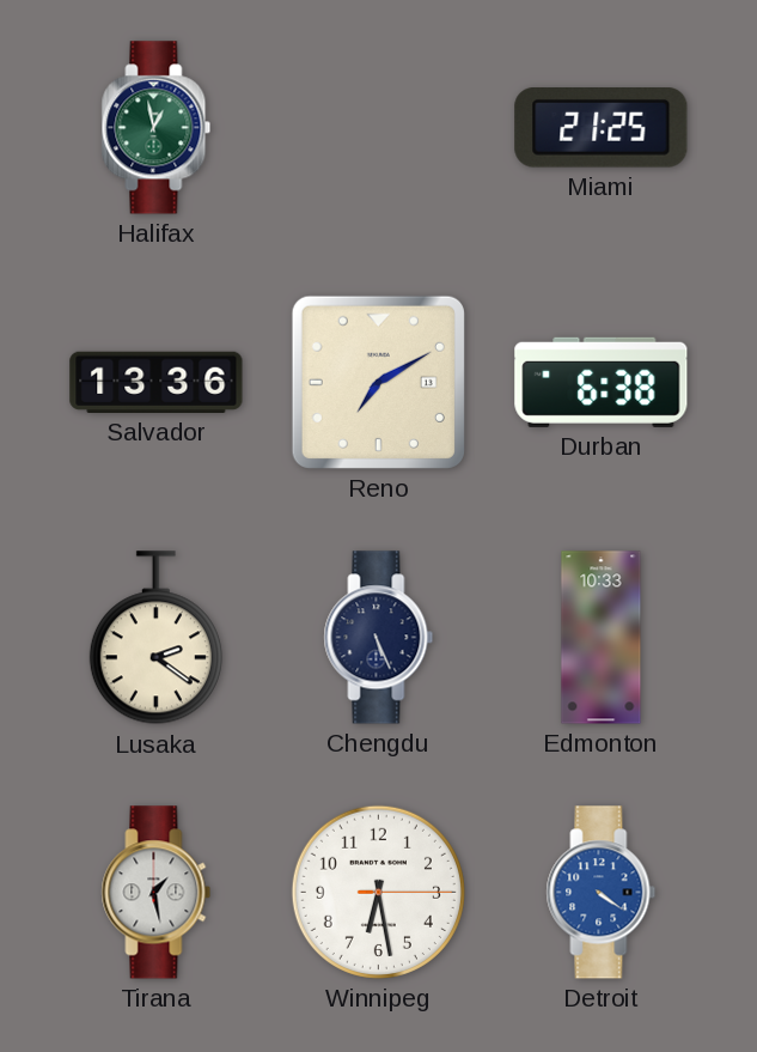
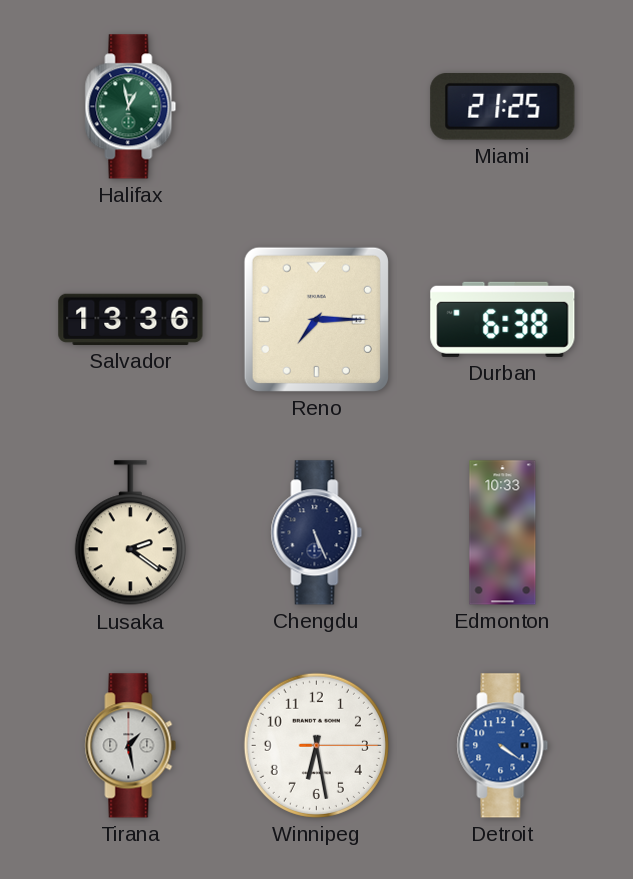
Reno: 7:10 -> 7:15 (316, 319)
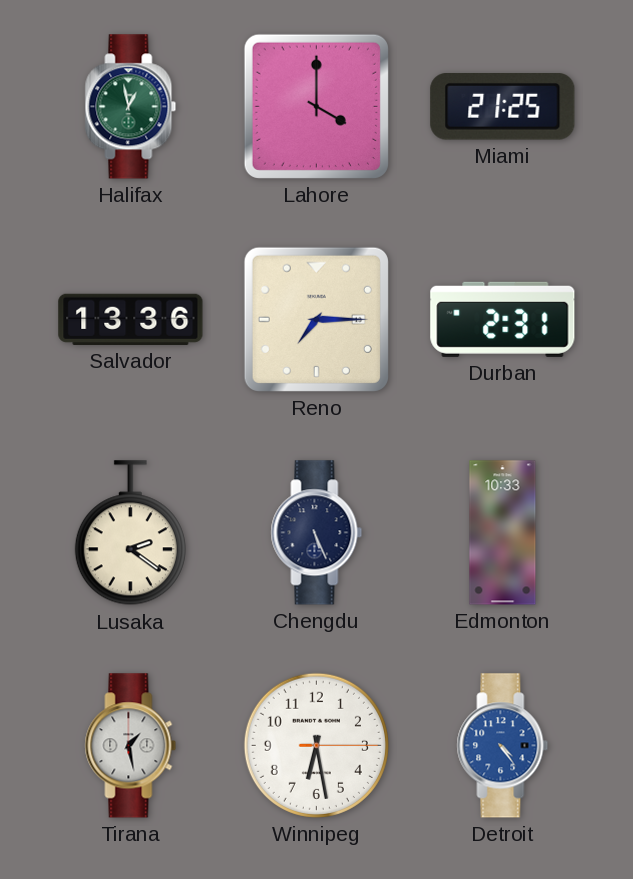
Lahore: none -> 4:00 (316, 106)
Durban: 6:38 -> 2:31 (503, 319)
Detroit: 4:21 -> 4:24 (503, 746)
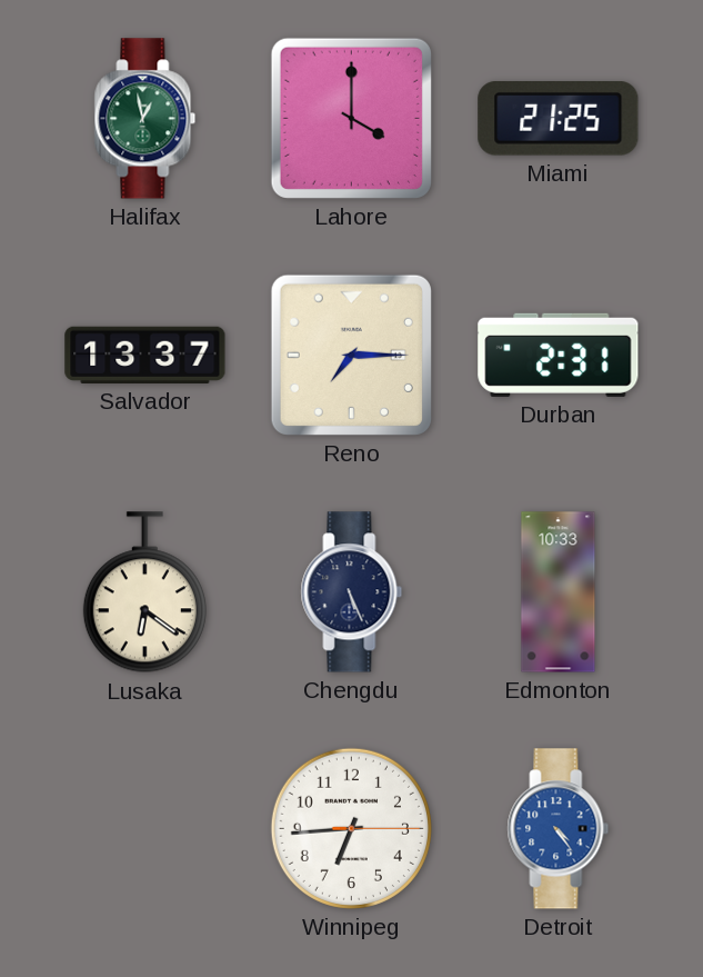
Salvador: 13:36 -> 13:37 (145, 355)
Lusaka: 2:21 -> 6:21 (144, 592)
Tirana: 1:28 -> none (131, 746)
Winnipeg: 6:28 -> 6:44 (351, 828)
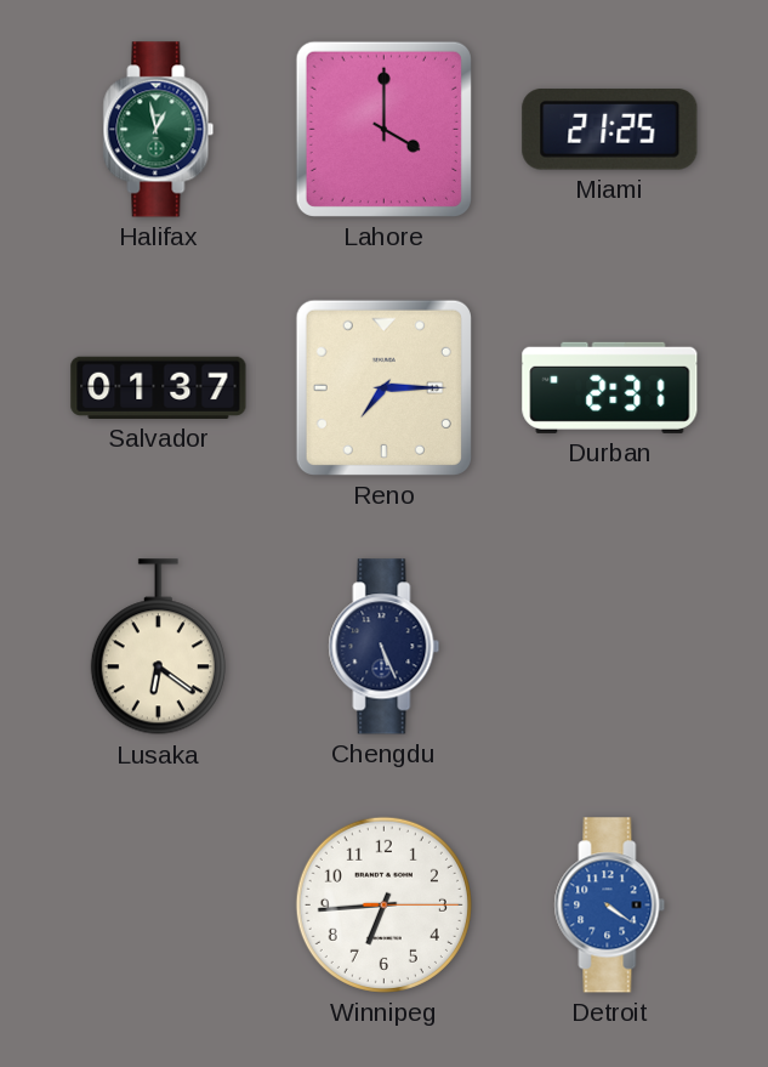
Salvador: 13:37 -> 01:37 (159, 387)
Edmonton: 10:33 -> none (559, 592)
Detroit: 4:24 -> 4:21 (610, 906)
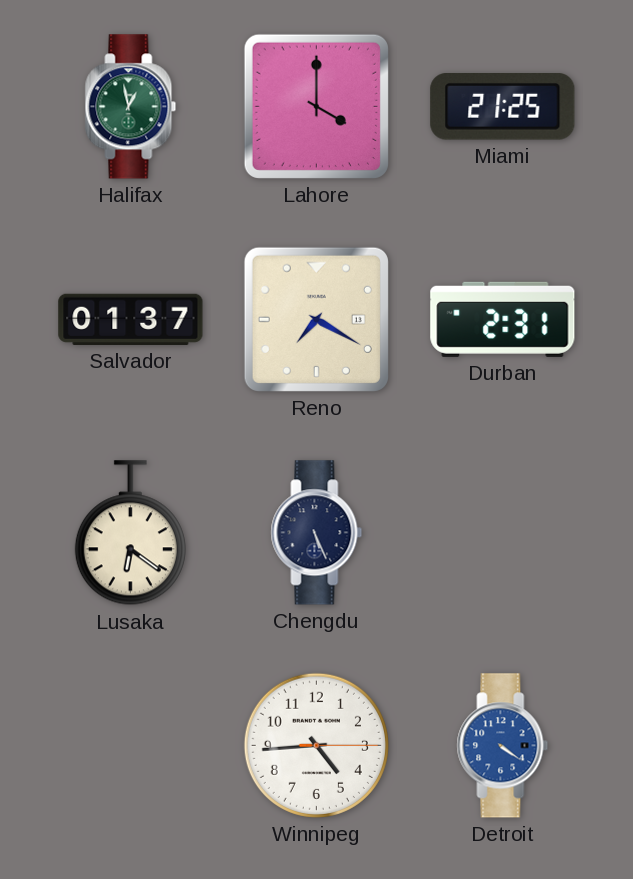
Reno: 7:15 -> 7:20 (316, 319)
Winnipeg: 6:44 -> 4:44 (316, 745)
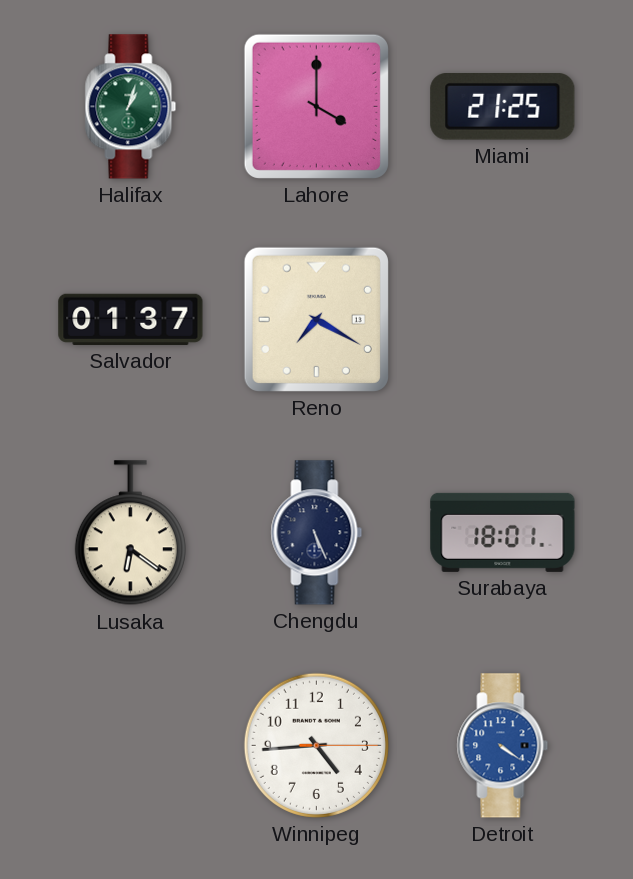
Halifax: 12:58 -> 1:03 (131, 107)
Durban: 2:31 -> none (503, 319)
Surabaya: none -> 18:01 (503, 532)
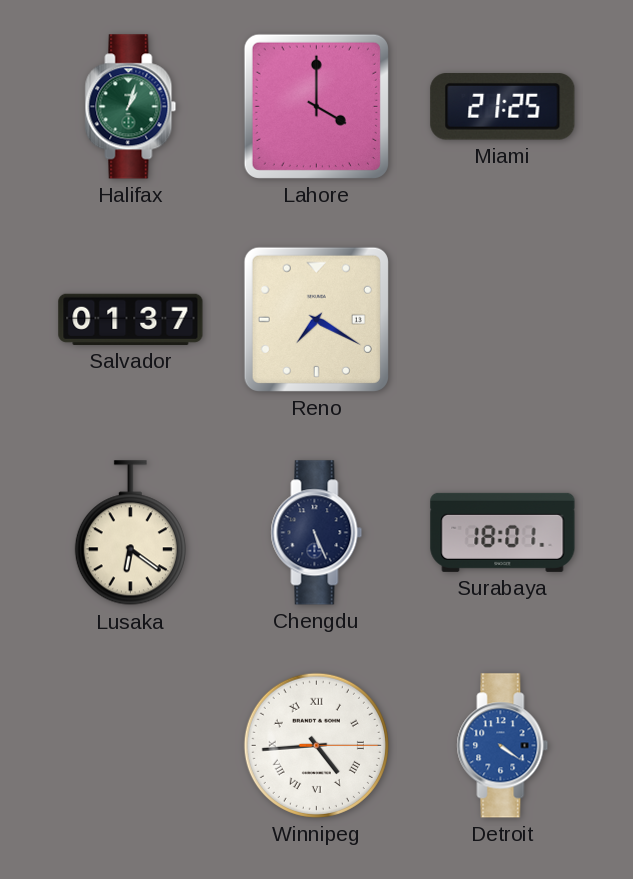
Winnipeg numerals: Arabic -> Roman (316, 745)
